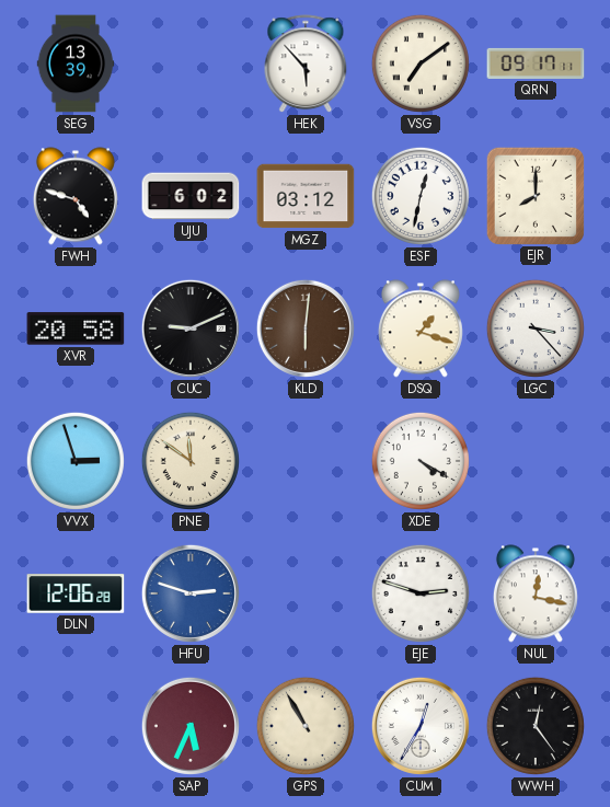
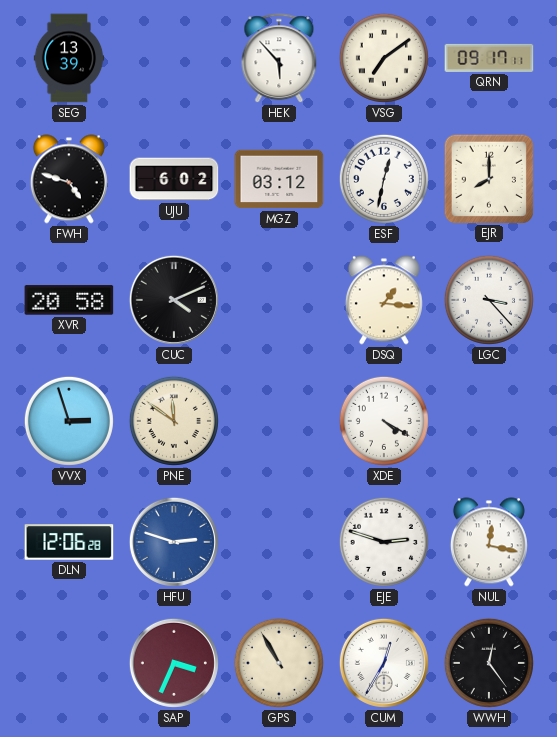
CUC: 9:11 -> 4:11 (174, 300)
KLD: 6:01 -> none (306, 328)
DSQ: 1:18 -> 1:16 (384, 300)
SAP: 5:34 -> 3:34 (174, 663)
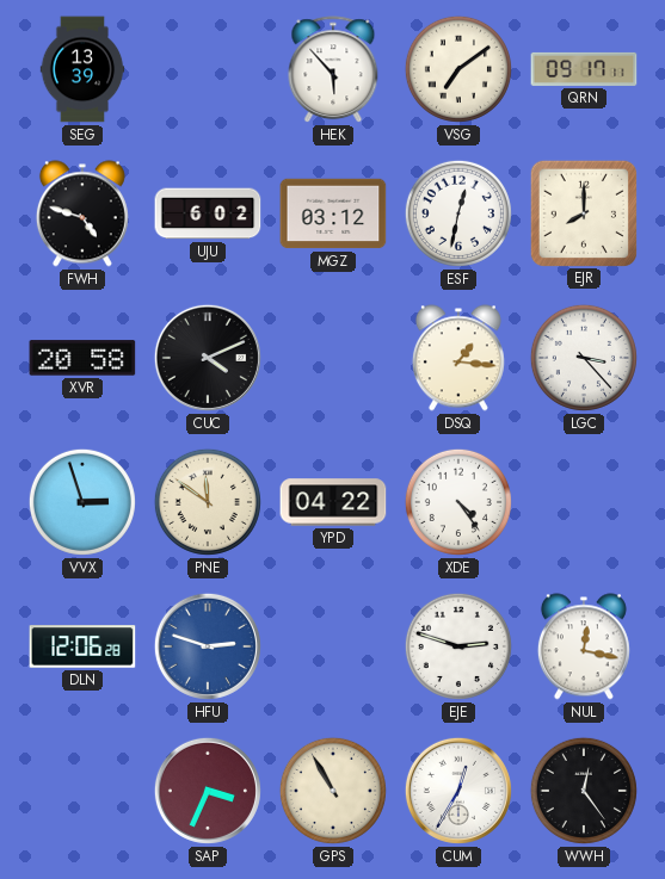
YPD: none -> 04:22 (333, 502)
XDE: 4:20 -> 4:24 (458, 502)
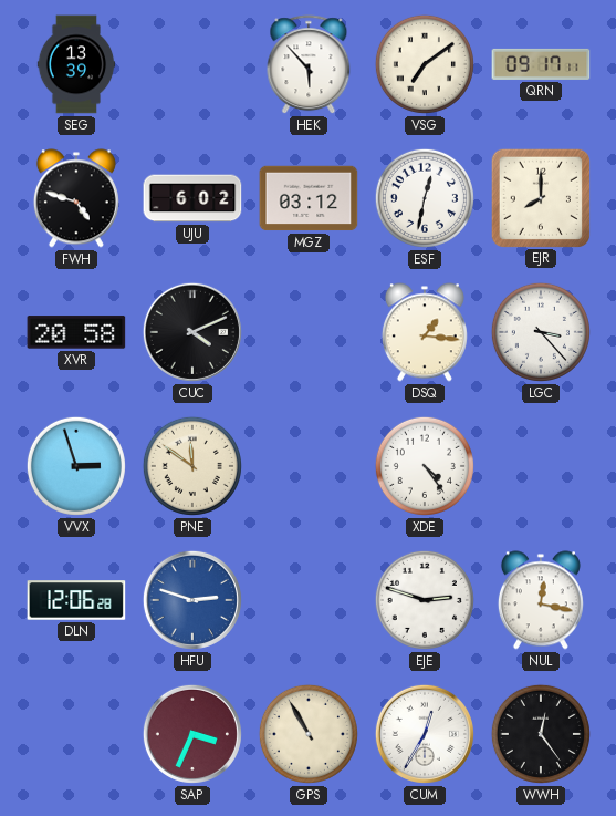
YPD: 04:22 -> none (333, 502)
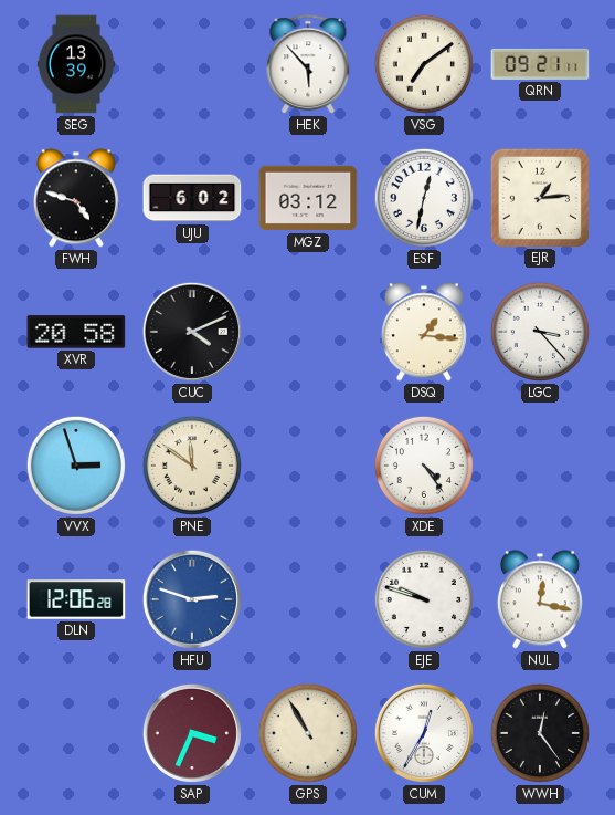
QRN: 09:17 -> 09:21 (540, 64)
EJR: 8:00 -> 1:14 (539, 197)
EJE: 2:48 -> 9:48 (424, 599)
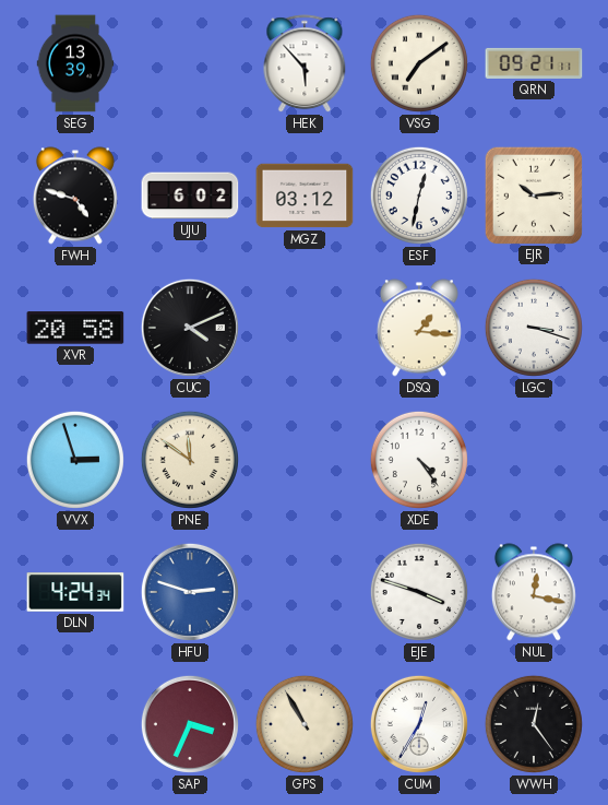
EJR: 1:14 -> 10:14 (533, 194)
LGC: 3:23 -> 3:18 (534, 328)
DLN: 12:06 -> 4:24 (75, 592)
EJE: 9:48 -> 3:48 (419, 592)
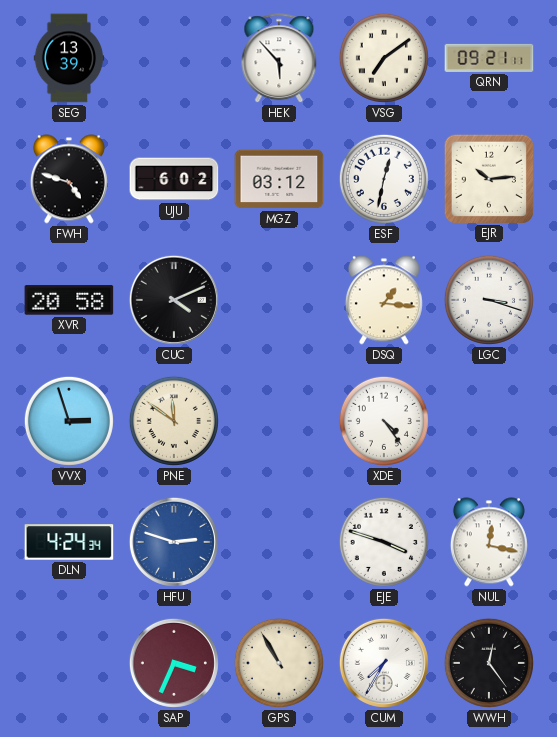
CUM: 12:35 -> 7:35 (384, 663)
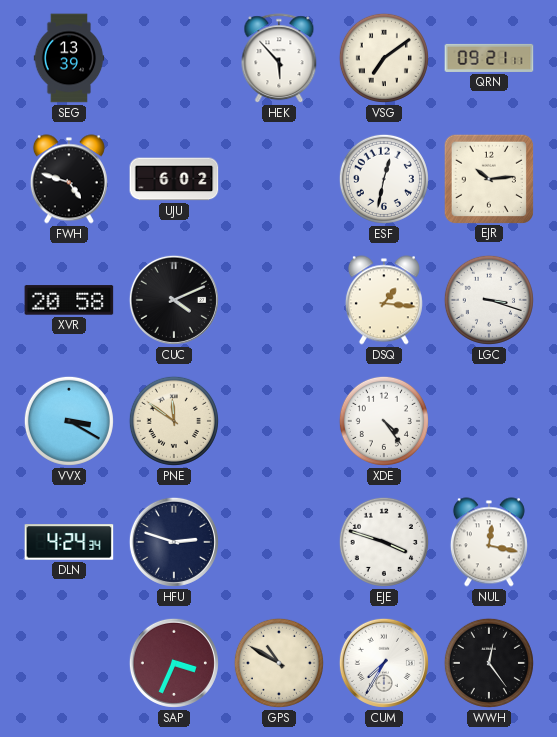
MGZ: 03:12 -> none (279, 179)
VVX: 2:57 -> 3:20 (69, 421)
HFU dial: blue -> navy (174, 542)
GPS: 10:55 -> 10:50 (279, 663)
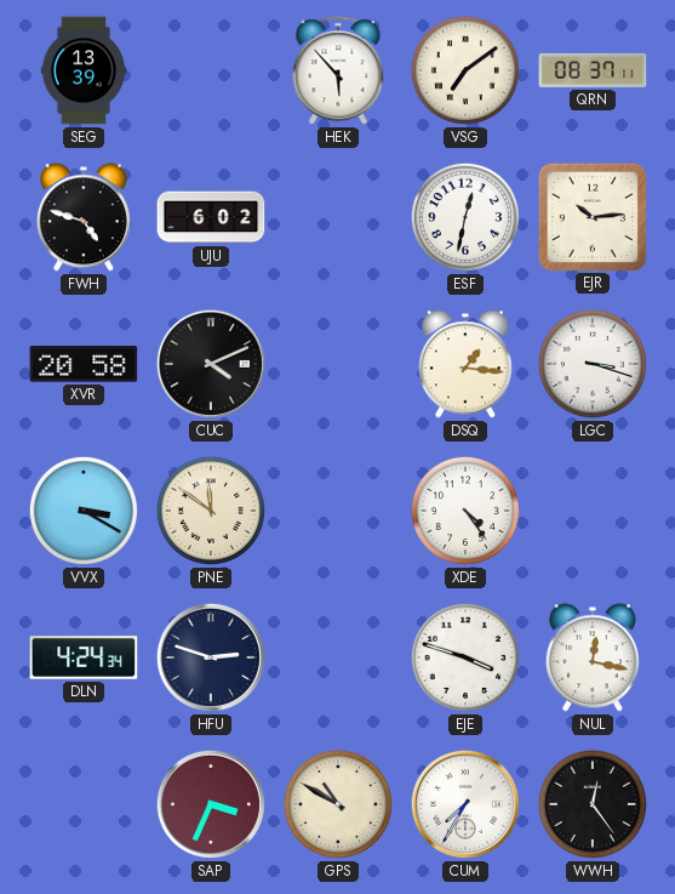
QRN: 09:21 -> 08:37 (593, 70)
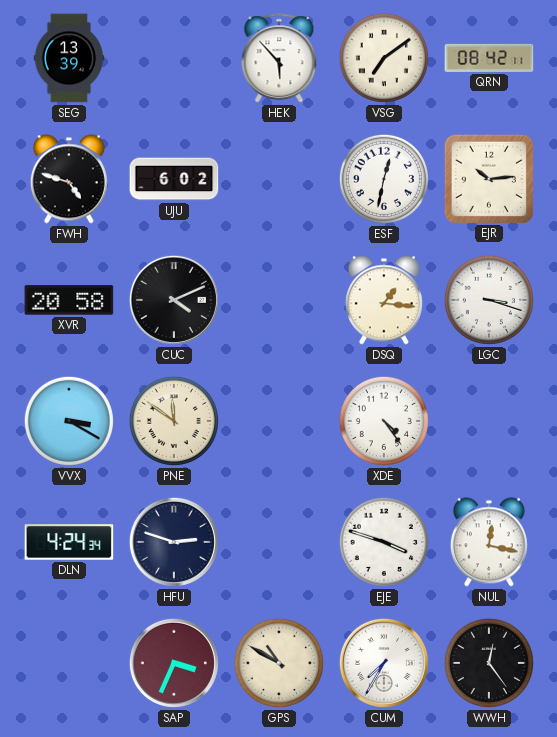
QRN: 08:37 -> 08:42 (489, 58)
